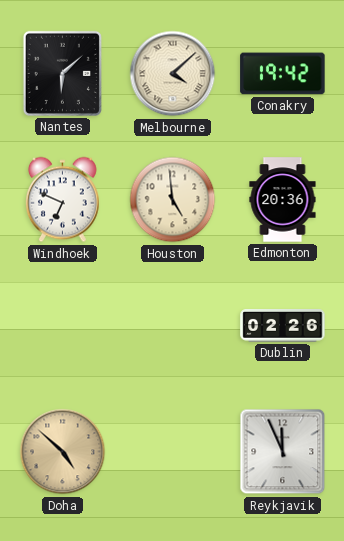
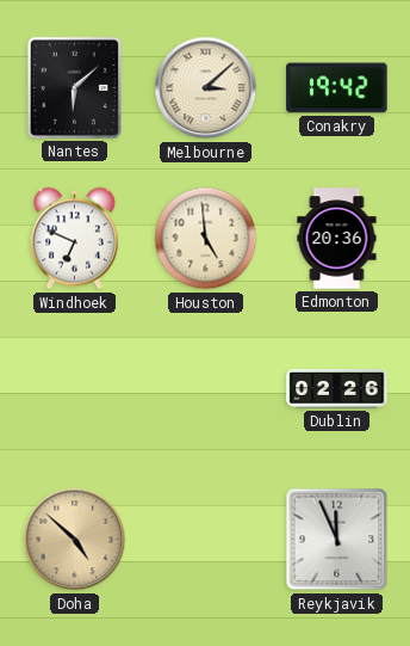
Melbourne: 4:08 -> 3:08 (206, 88)
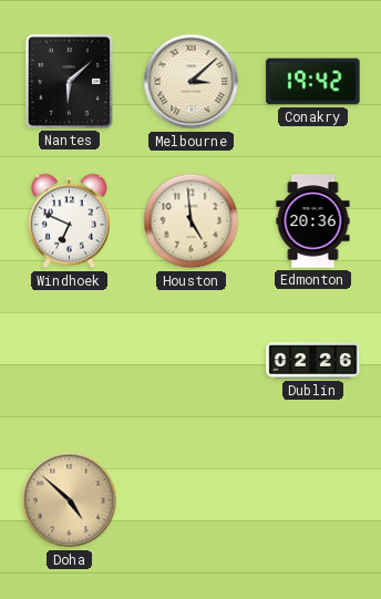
Reykjavik: 11:56 -> none (337, 540)
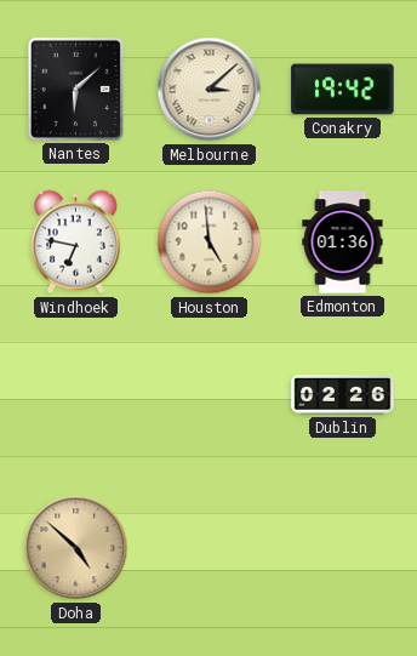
Windhoek: 6:49 -> 6:47 (76, 243)
Edmonton: 20:36 -> 01:36 (343, 243)
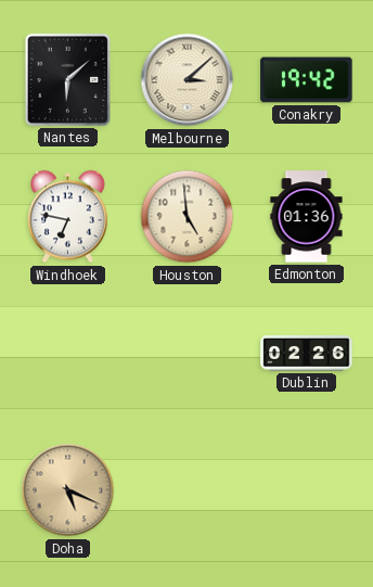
Doha: 4:52 -> 5:19 (68, 490)
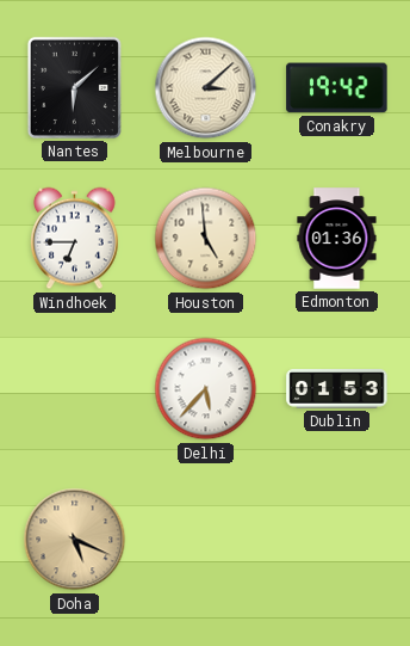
Windhoek: 6:47 -> 6:45 (75, 239)
Delhi: none -> 5:37 (206, 389)
Dublin: 02:26 -> 01:53 (337, 389)
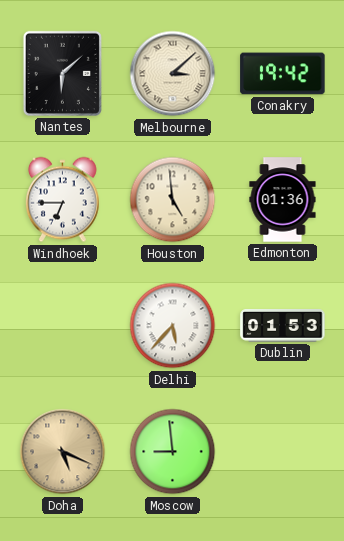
Moscow: none -> 8:59 (173, 452)
